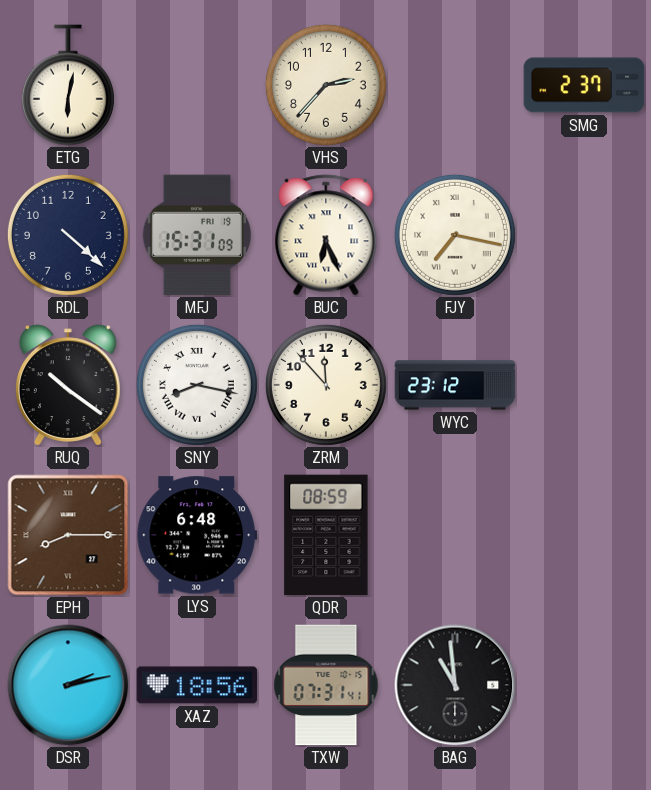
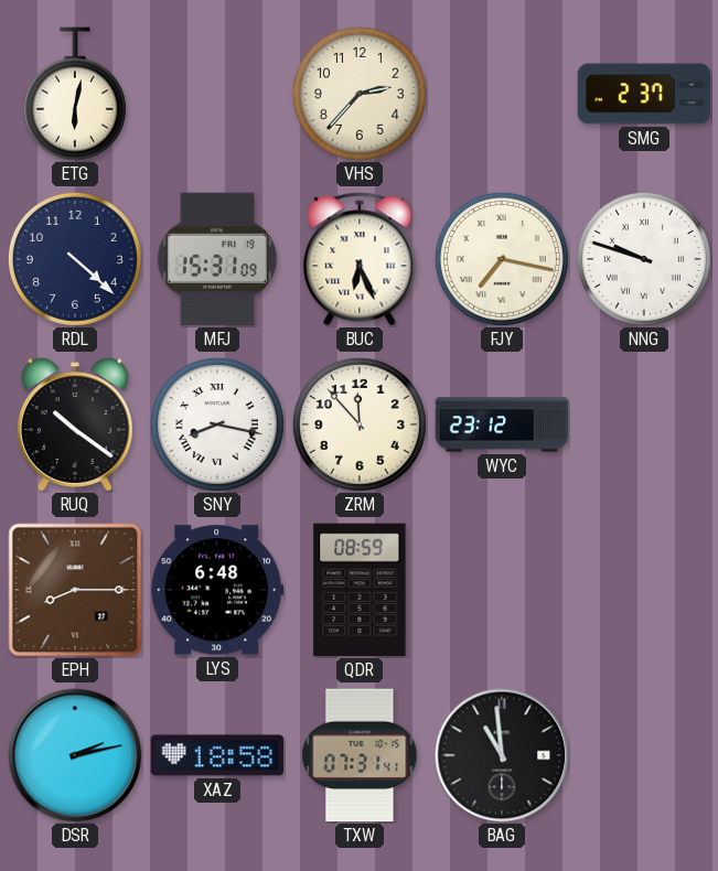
NNG: none -> 9:48 (644, 259)
XAZ: 18:56 -> 18:58 (217, 755)
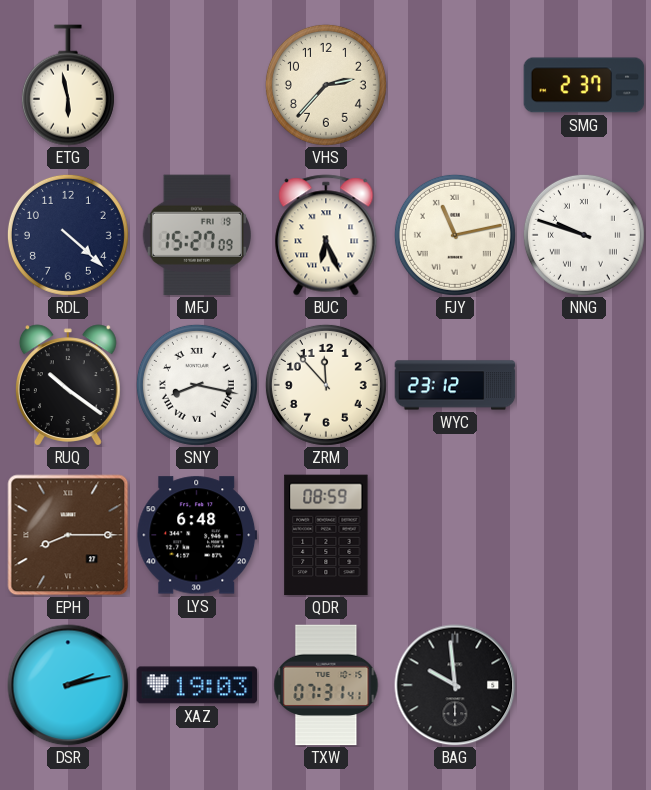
ETG: 6:02 -> 5:58 (68, 85)
MFJ: 15:31 -> 15:27 (196, 235)
FJY: 7:17 -> 11:13 (455, 235)
XAZ: 18:58 -> 19:03 (197, 685)
BAG: 10:59 -> 9:59 (455, 685)
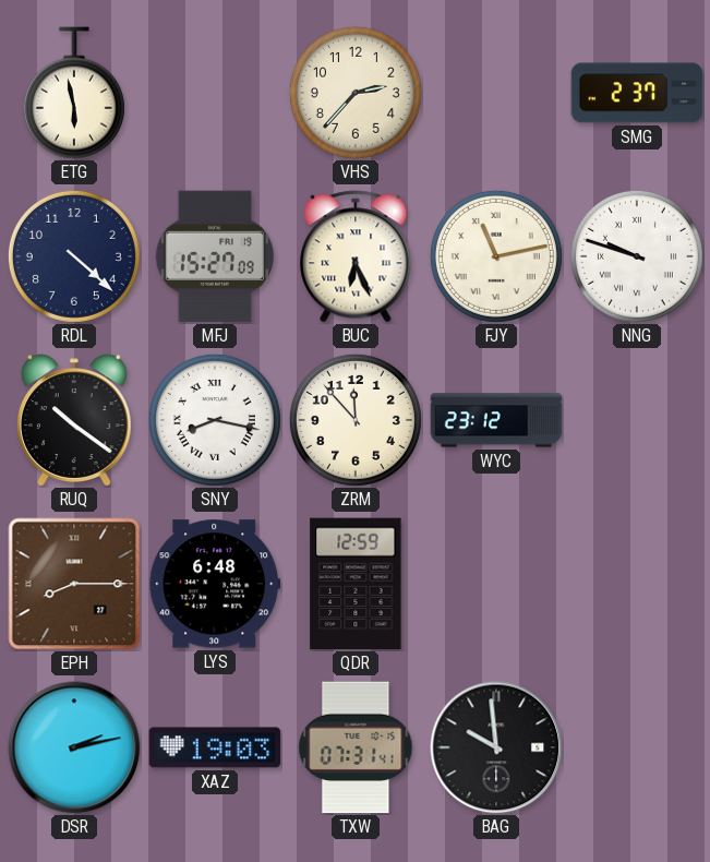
QDR: 08:59 -> 12:59 (356, 584)
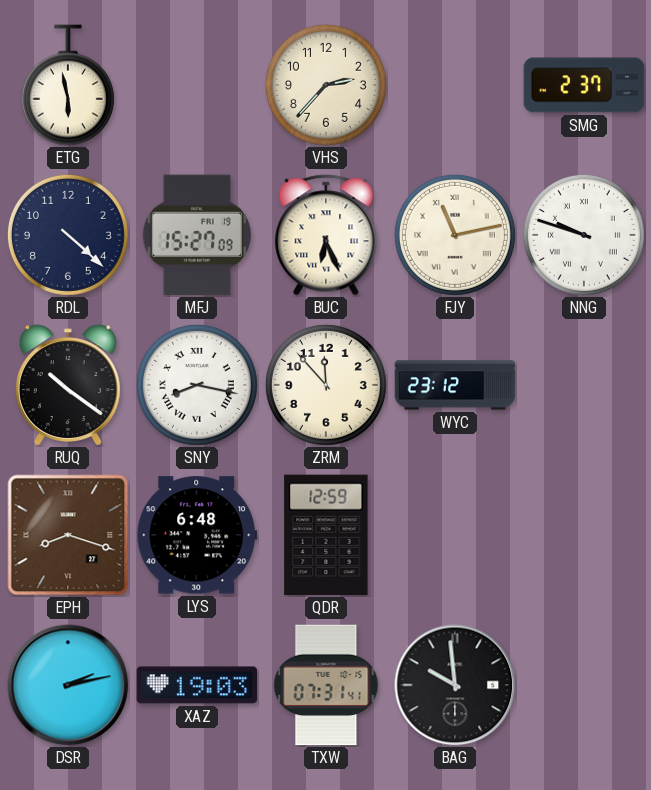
EPH: 8:15 -> 8:18 (68, 535)
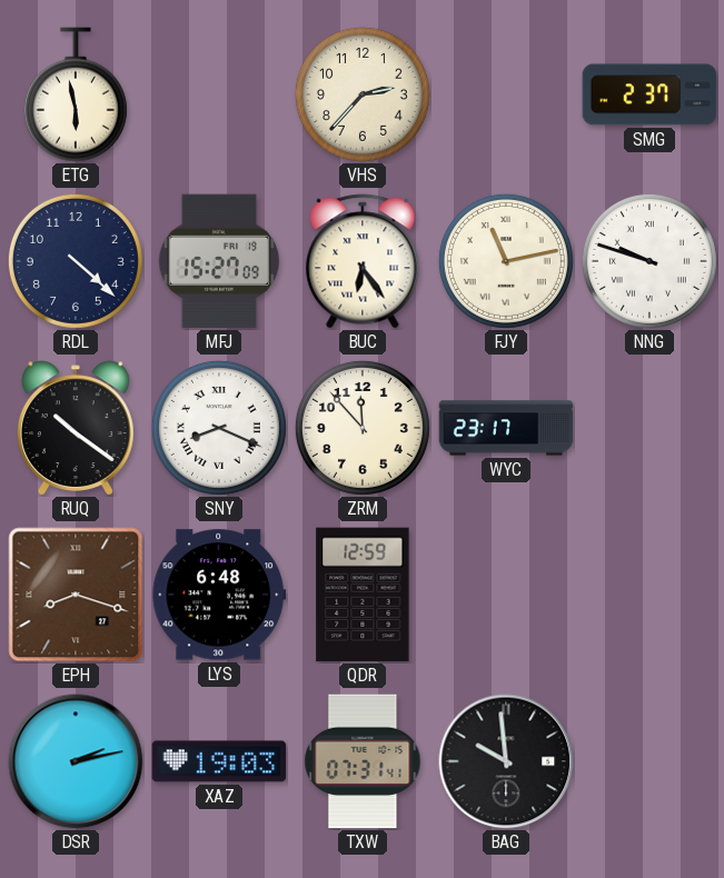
BUC: 6:26 -> 6:24 (363, 261)
SNY: 8:17 -> 8:19 (219, 428)
WYC: 23:12 -> 23:17 (506, 428)
